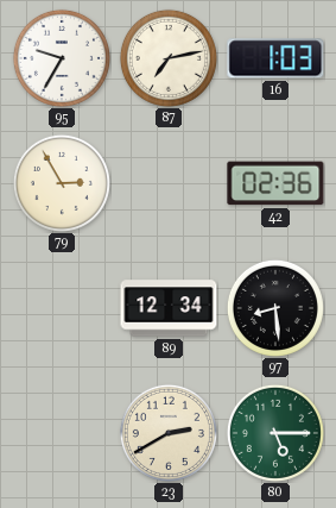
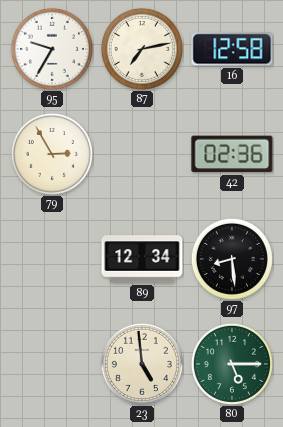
16: 1:03 -> 12:58 (232, 49)
23: 2:40 -> 4:59 (142, 364)
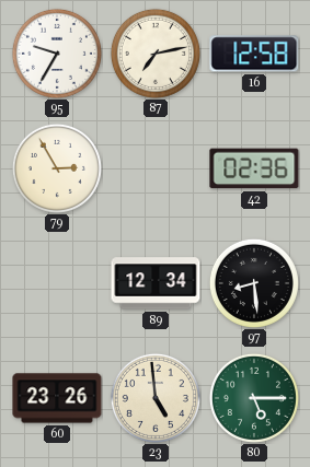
60: none -> 23:26 (57, 398)
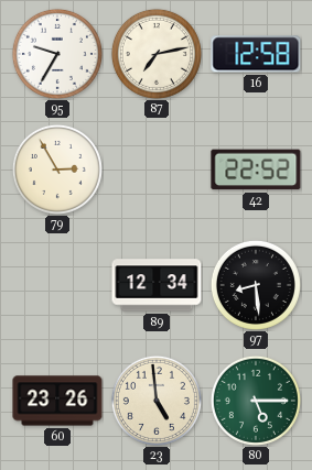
42: 02:36 -> 22:52 (256, 170)
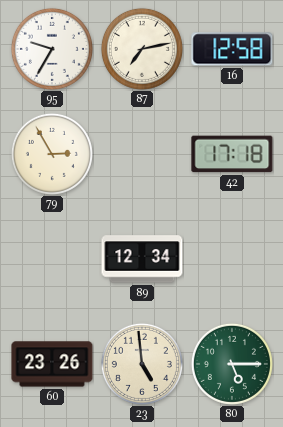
42: 22:52 -> 17:18 (232, 154)
97: 8:29 -> none (256, 285)
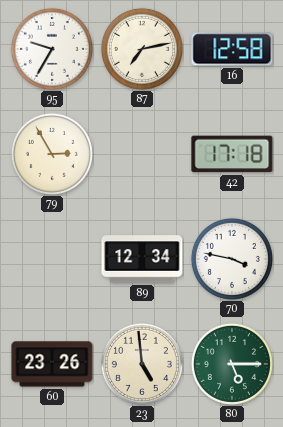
70: none -> 3:47 (232, 259)
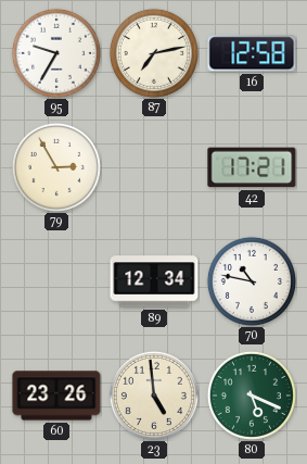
42: 17:18 -> 17:21 (252, 167)
70: 3:47 -> 10:47 (252, 281)
80: 5:15 -> 5:19 (252, 396)
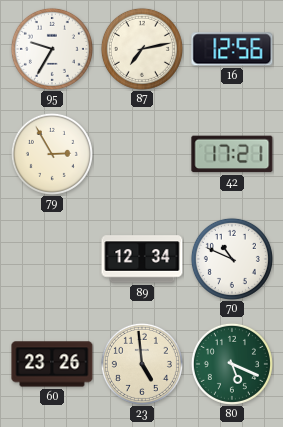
16: 12:58 -> 12:56 (232, 49)
70: 10:47 -> 10:49 (232, 259)
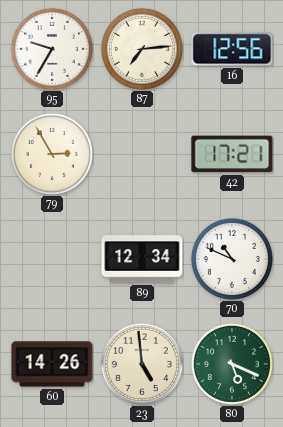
87: 7:13 -> 7:14 (142, 49)
60: 23:26 -> 14:26 (52, 364)
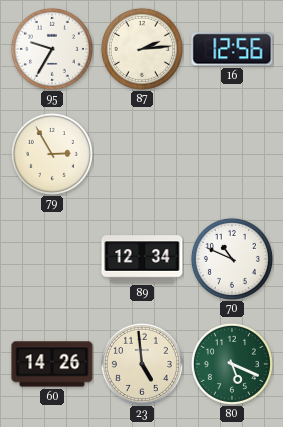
87: 7:14 -> 2:14 (142, 49)
42: 17:21 -> none (232, 154)
